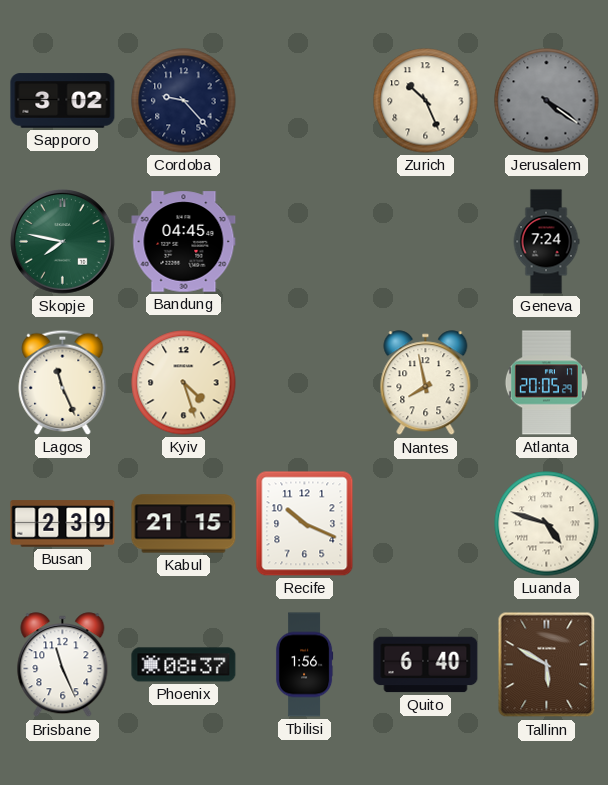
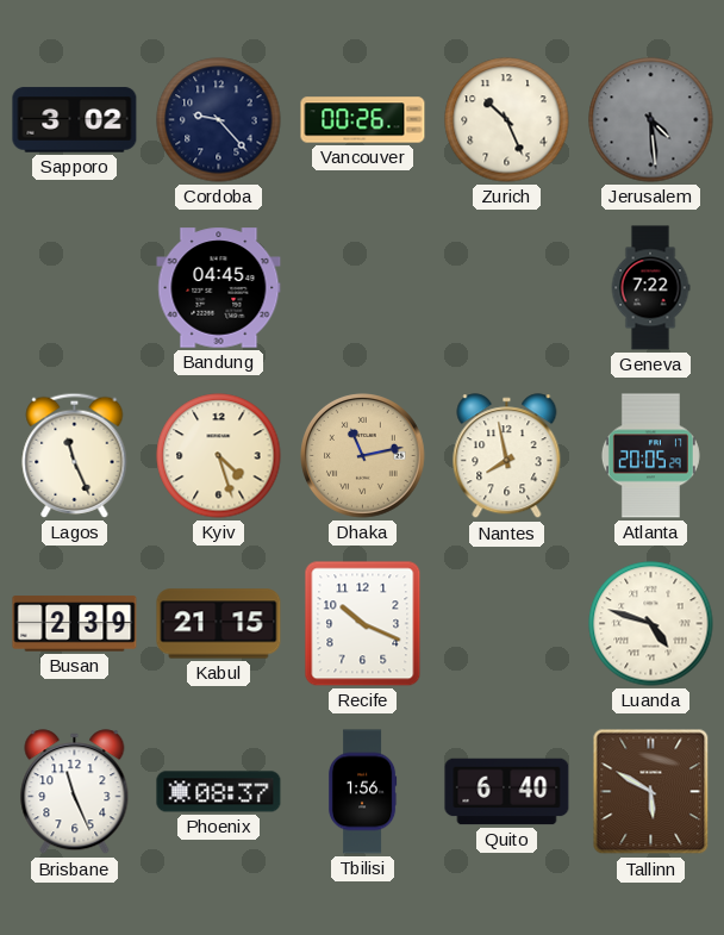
Vancouver: none -> 00:26 (363, 120)
Jerusalem: 4:21 -> 4:29 (651, 120)
Skopje: 7:47 -> none (63, 242)
Geneva: 7:24 -> 7:22 (650, 288)
Dhaka: none -> 11:13 (363, 456)
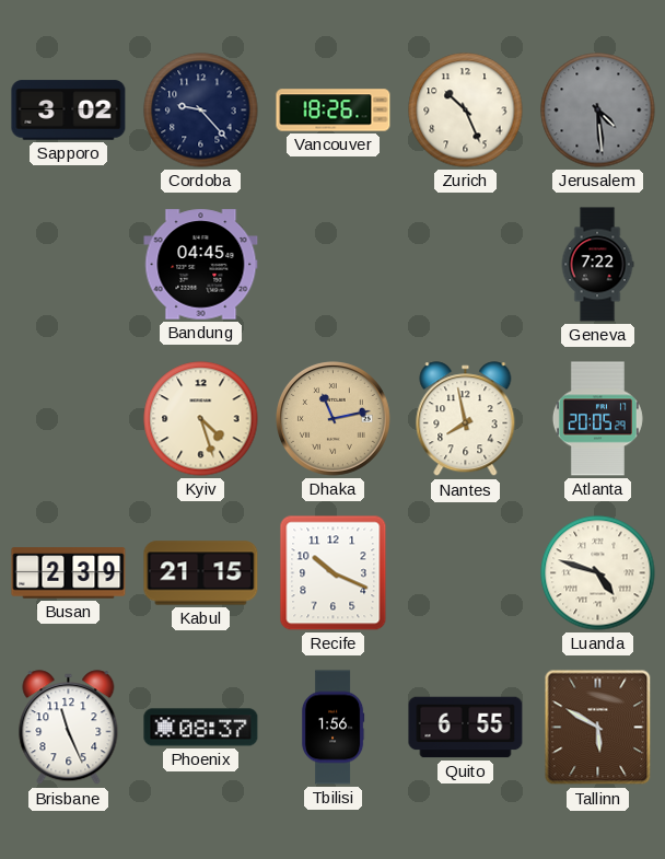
Vancouver: 00:26 -> 18:26 (334, 111)
Lagos: 11:26 -> none (75, 455)
Quito: 6:40 -> 6:55 (466, 728)
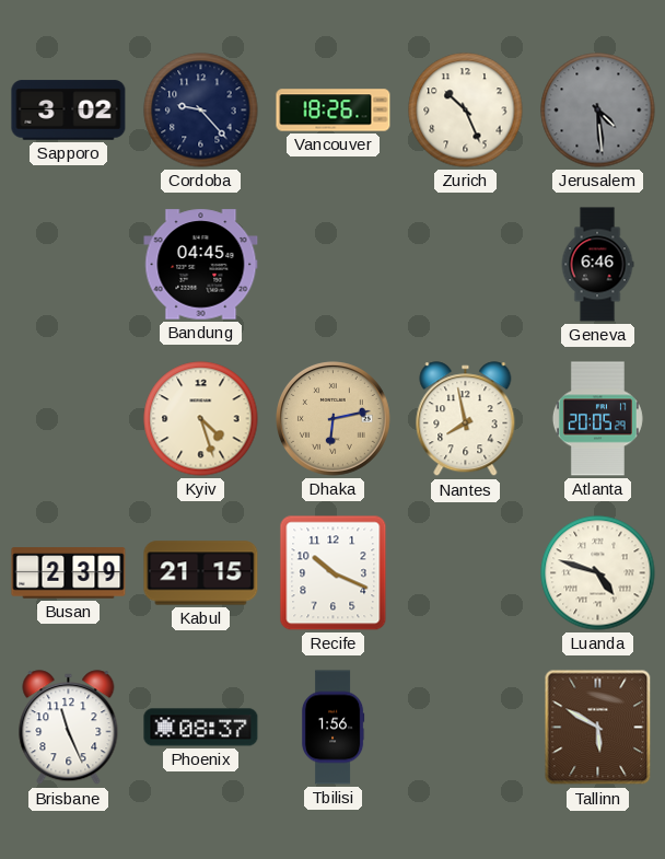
Geneva: 7:22 -> 6:46 (597, 265)
Dhaka: 11:13 -> 6:13 (334, 419)
Quito: 6:55 -> none (466, 728)
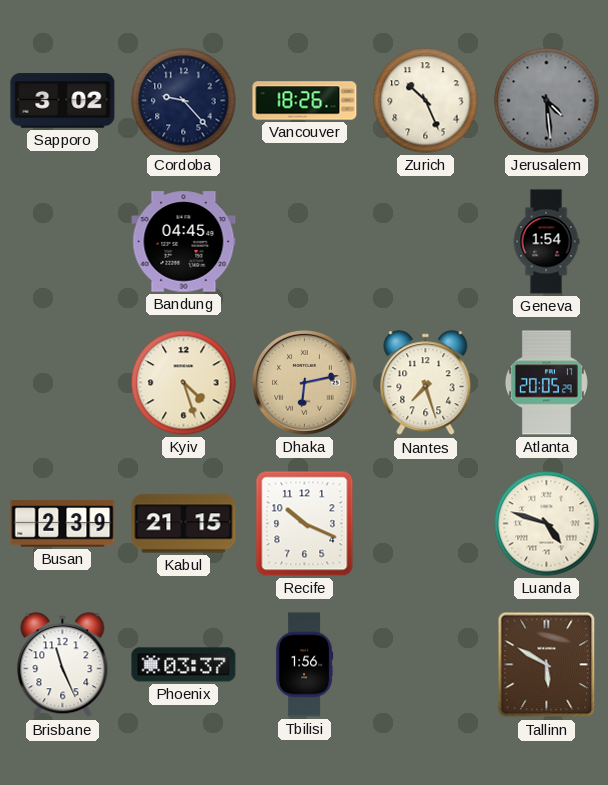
Geneva: 6:46 -> 1:54 (546, 242)
Nantes: 7:58 -> 7:27 (426, 383)
Phoenix: 08:37 -> 03:37 (184, 665)
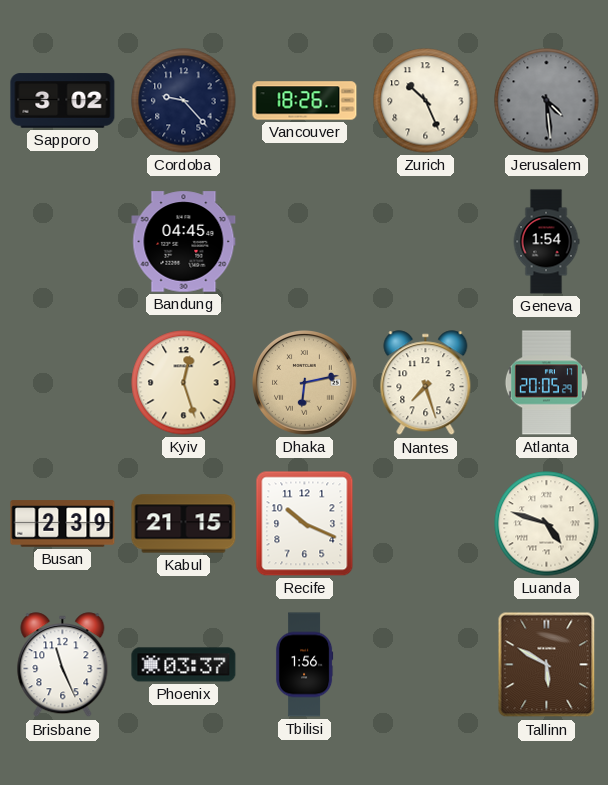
Kyiv: 4:27 -> 12:27 (184, 383)
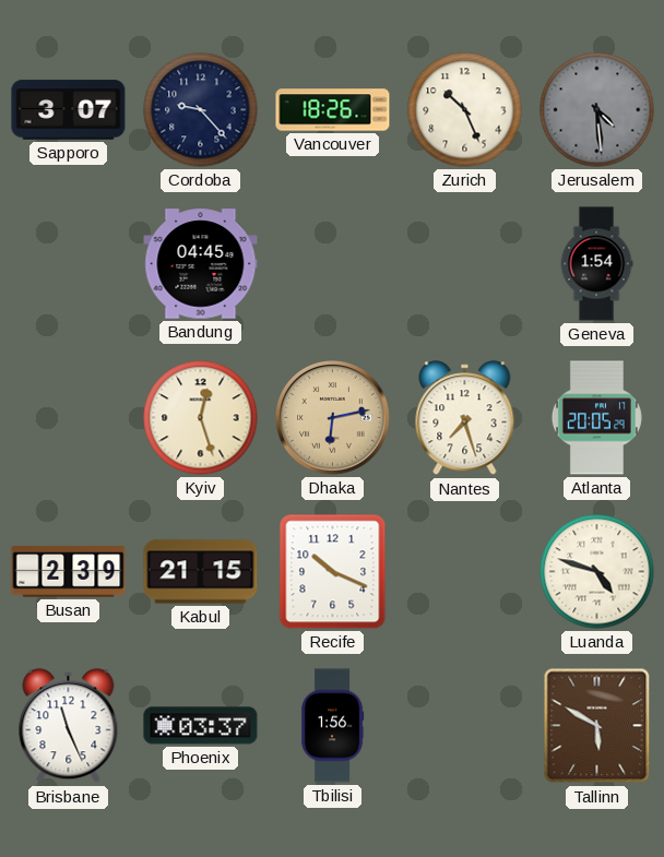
Sapporo: 3:02 -> 3:07 (69, 110)
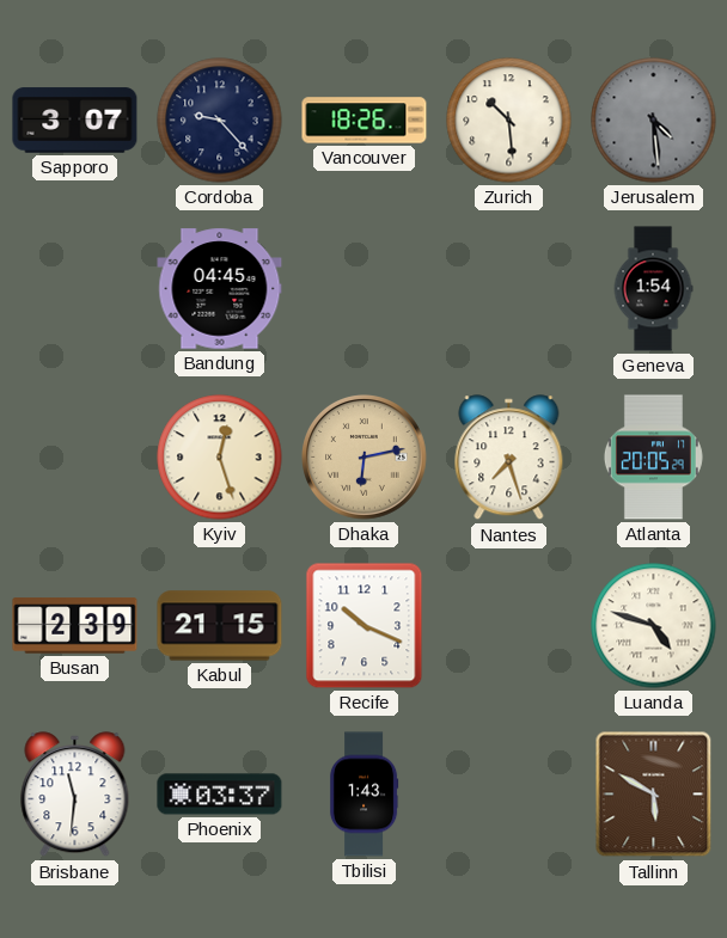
Zurich: 10:26 -> 10:29 (509, 121)
Brisbane: 11:26 -> 11:31 (75, 795)
Tbilisi: 1:56 -> 1:43 (363, 795)
